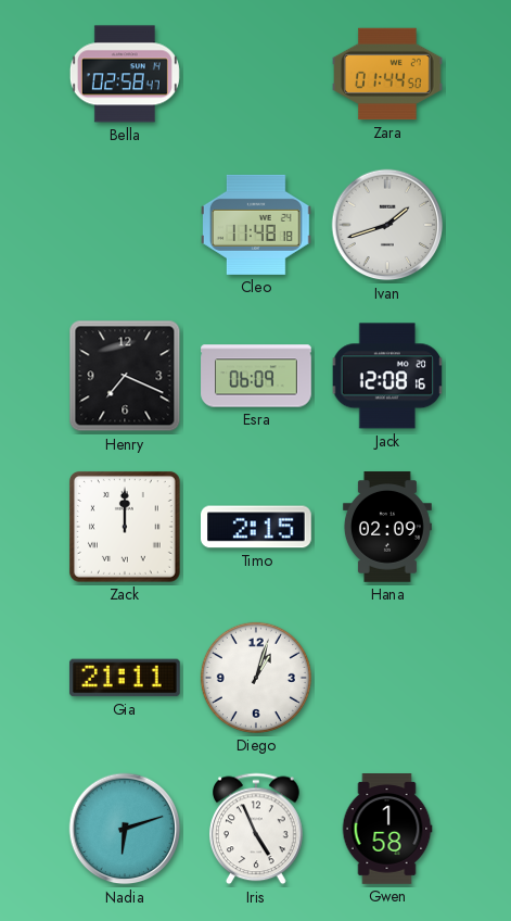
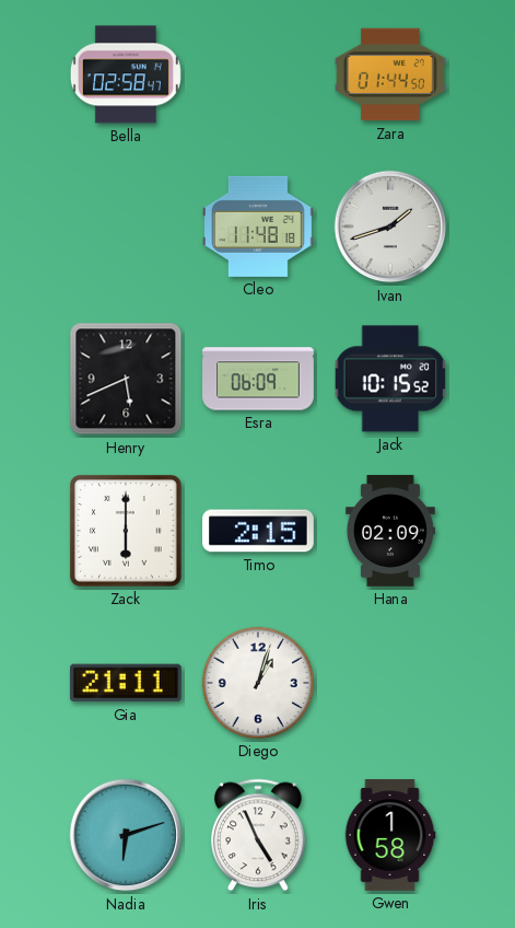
Henry: 7:19 -> 5:41 (126, 379)
Jack: 12:08 -> 10:15 (390, 379)
Zack: 12:00 -> 6:00 (126, 531)
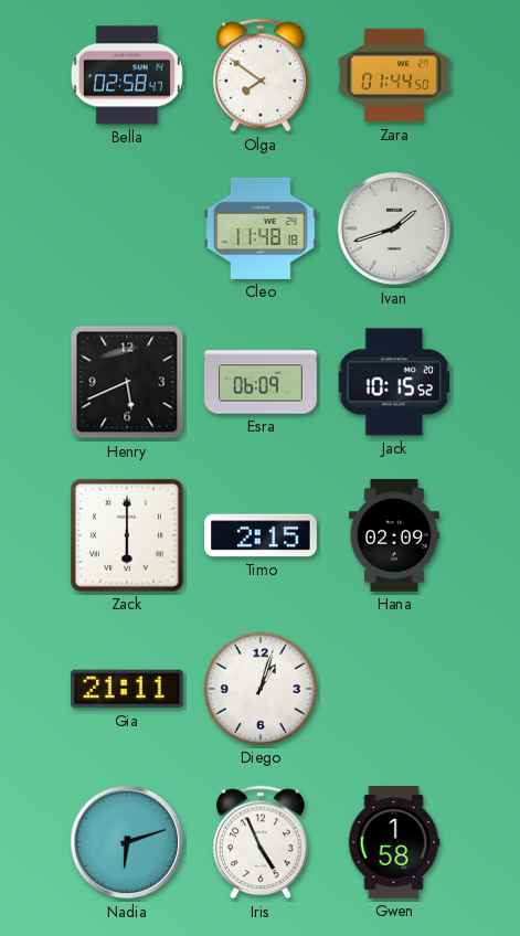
Olga: none -> 7:51 (262, 75)
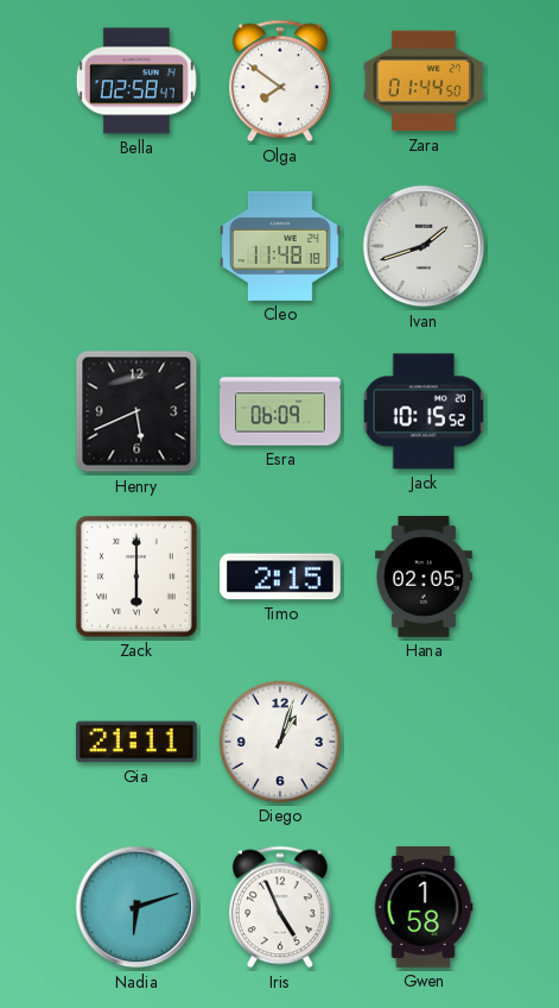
Hana: 02:09 -> 02:05 (424, 577)
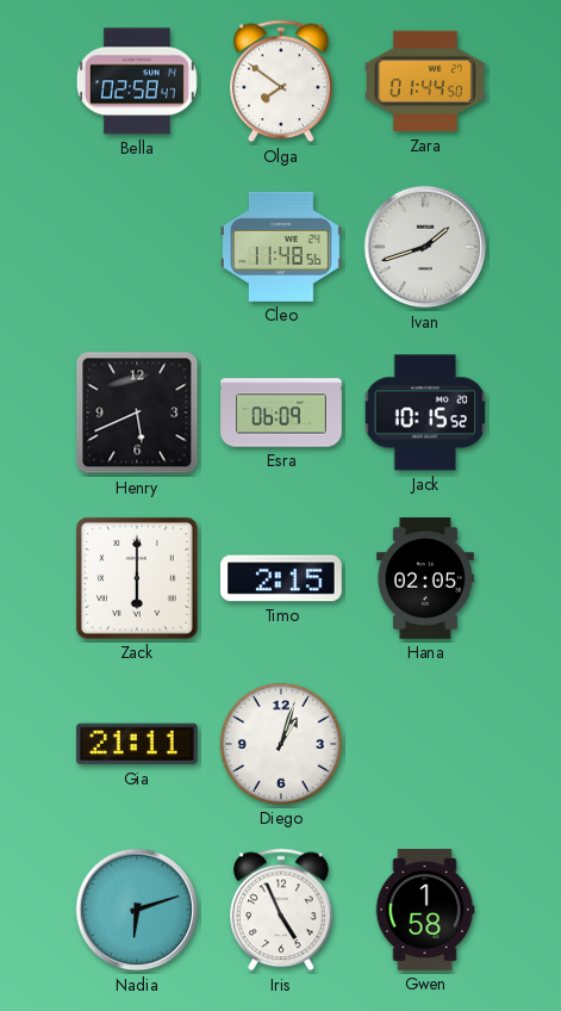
Cleo: 11:48:18 -> 11:48:56 (282, 247)
